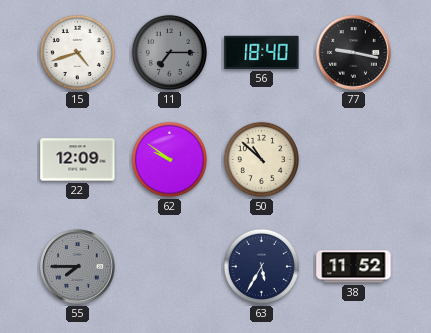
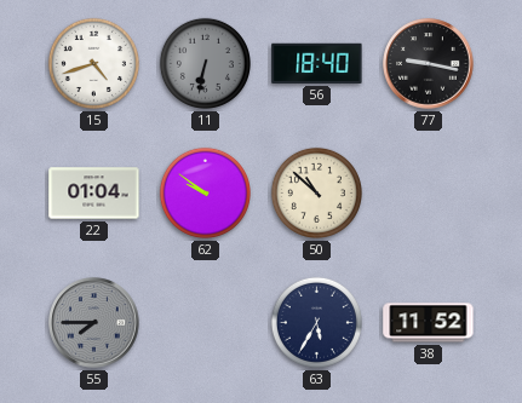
11: 7:15 -> 6:32 (205, 63)
22: 12:09 -> 01:04 (94, 194)
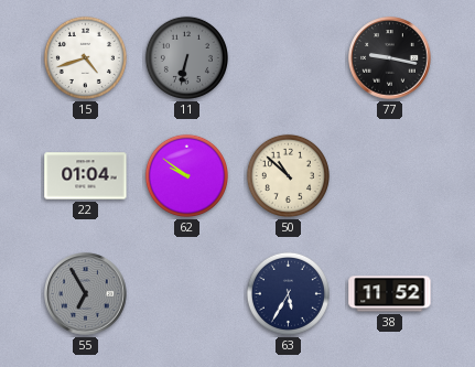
56: 18:40 -> none (317, 63)
55: 7:45 -> 6:55 (86, 294)
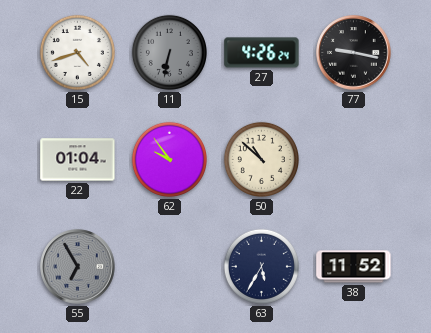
27: none -> 4:26 (262, 53)
62: 9:51 -> 9:54 (169, 159)
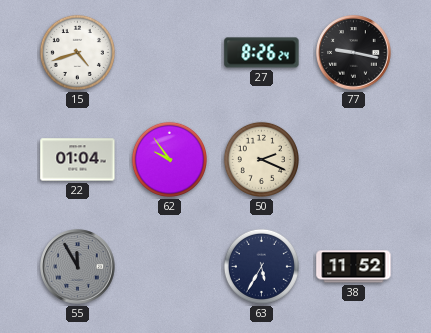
11: 6:32 -> none (169, 52)
27: 4:26 -> 8:26 (262, 53)
50: 10:52 -> 2:19 (261, 159)
55: 6:55 -> 11:55 (78, 267)
